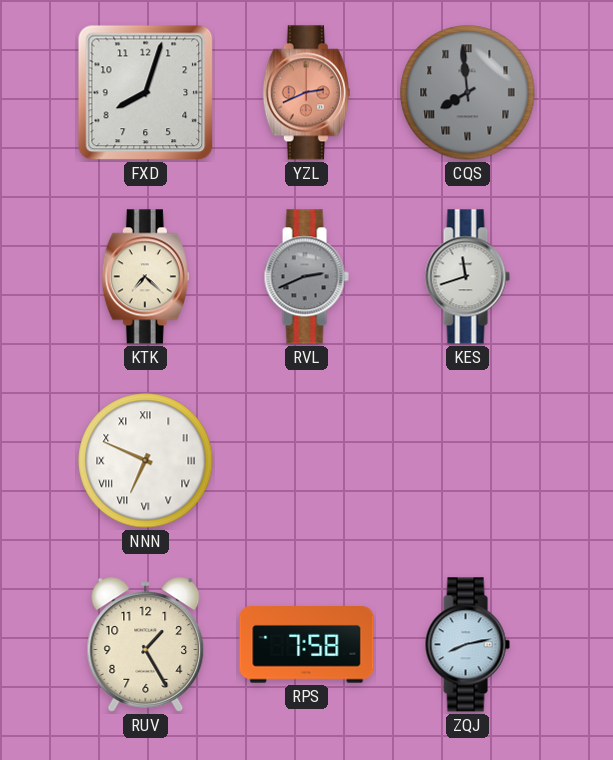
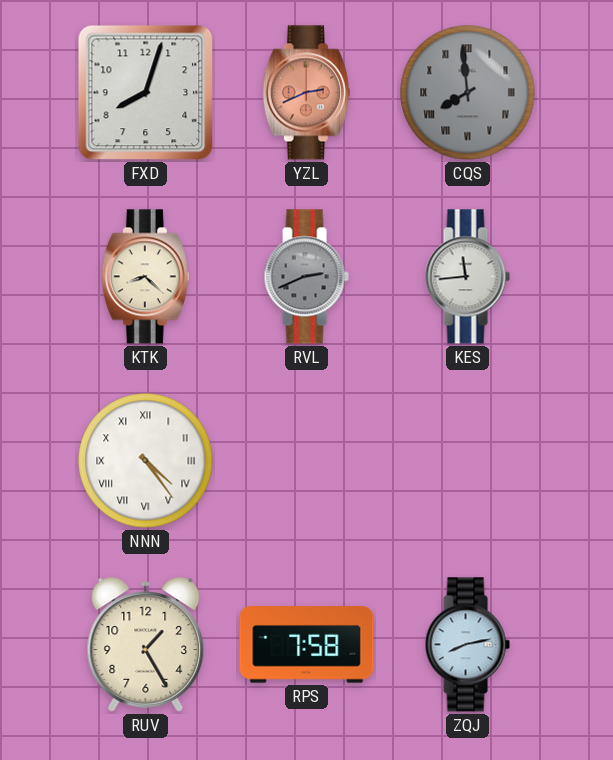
KTK: 7:22 -> 8:22 (145, 277)
KES: 11:42 -> 11:44 (467, 277)
NNN: 6:49 -> 4:24 (146, 461)
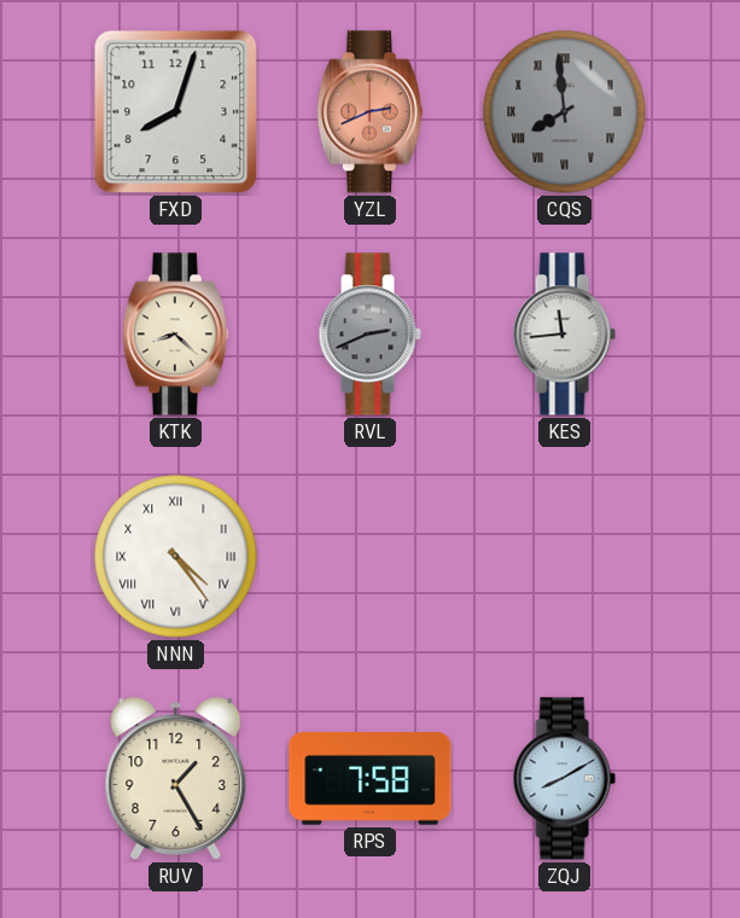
ZQJ: 8:13 -> 8:10 (564, 779)
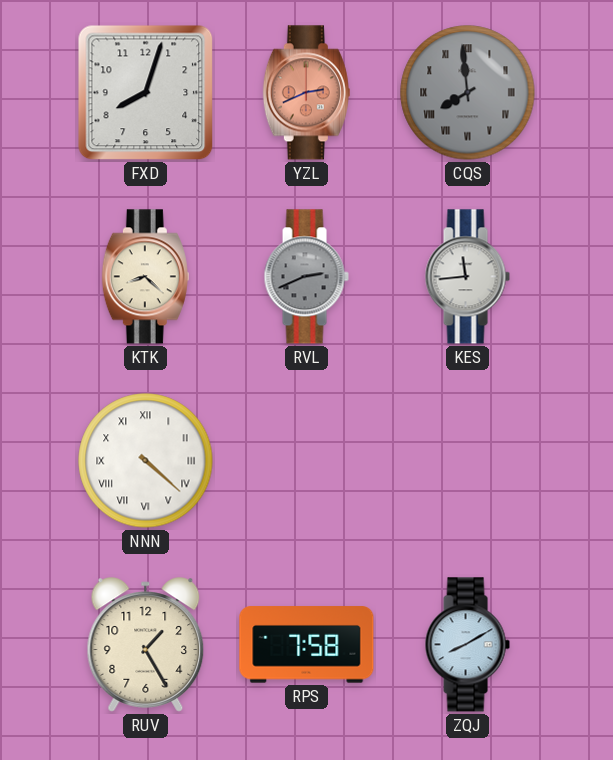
NNN: 4:24 -> 4:22 (146, 461)
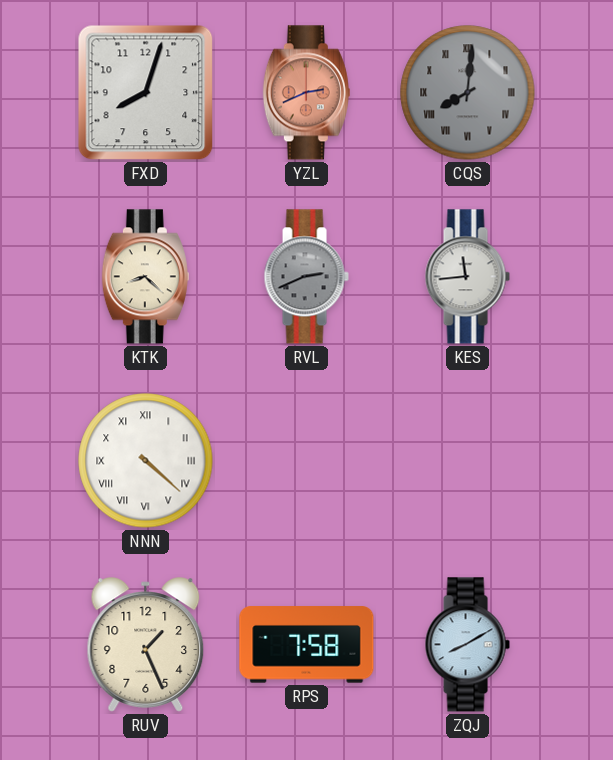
CQS: 7:59 -> 8:01 (468, 93)
RUV: 1:25 -> 1:26 (146, 645)
